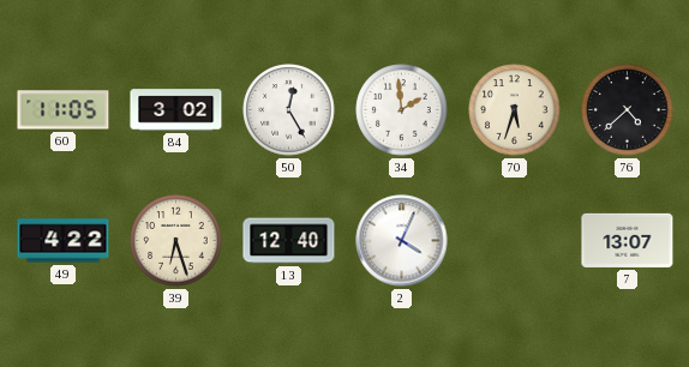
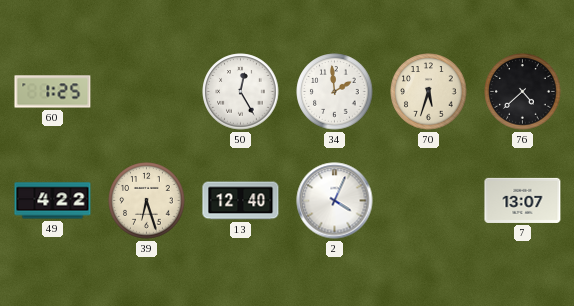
60: 11:05 -> 1:25 (53, 92)
84: 3:02 -> none (176, 110)
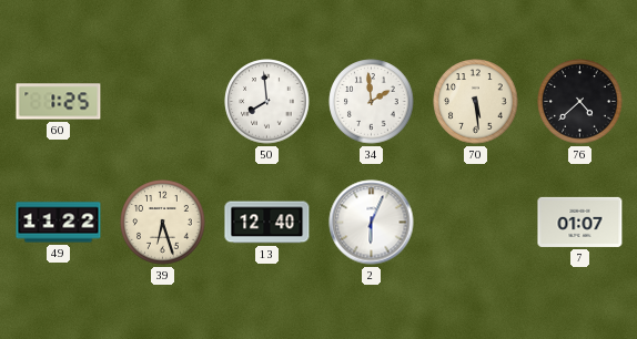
50: 12:25 -> 7:59 (267, 102)
70: 5:33 -> 5:29 (476, 102)
49: 4:22 -> 11:22 (59, 223)
2: 4:04 -> 6:04 (372, 223)
7: 13:07 -> 01:07 (580, 222)
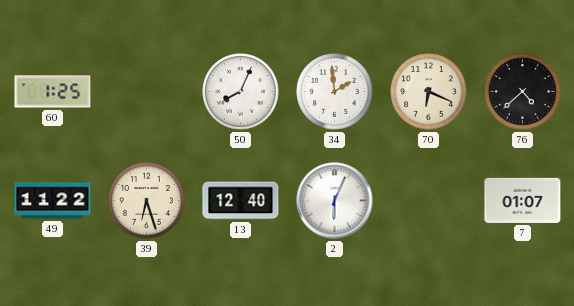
50: 7:59 -> 8:04 (241, 92)
70: 5:29 -> 6:19 (429, 92)
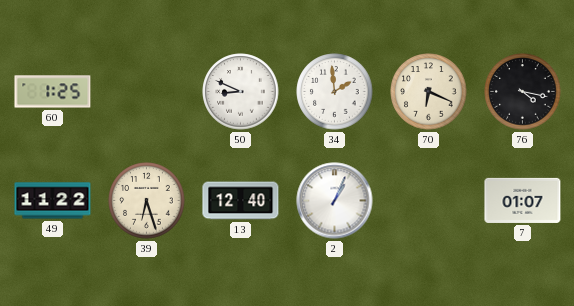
50: 8:04 -> 8:49 (241, 92)
76: 4:38 -> 4:17 (523, 92)
2: 6:04 -> 1:04 (335, 201)
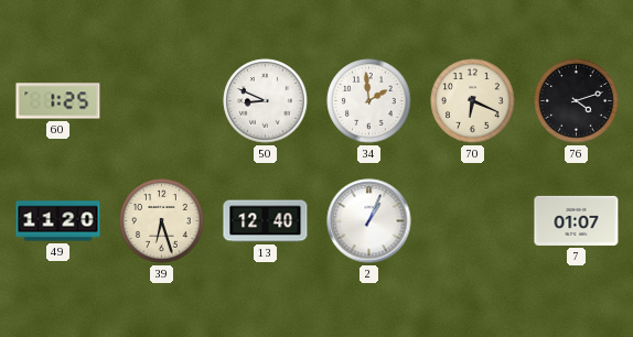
76: 4:17 -> 4:12 (577, 101)
49: 11:22 -> 11:20 (58, 221)
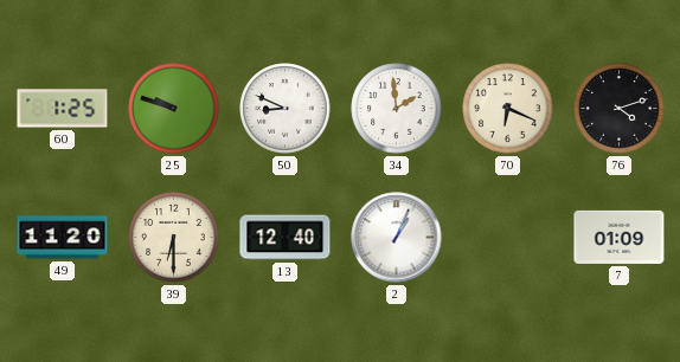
25: none -> 9:48 (174, 109)
39: 6:27 -> 6:30 (174, 238)
7: 01:07 -> 01:09 (620, 237)
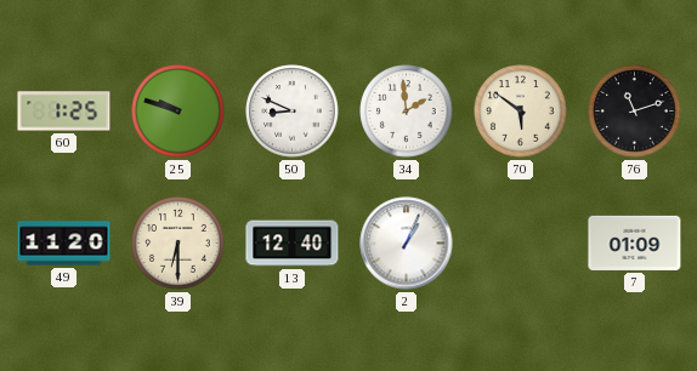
70: 6:19 -> 5:51 (521, 112)
76: 4:12 -> 11:12 (635, 112)
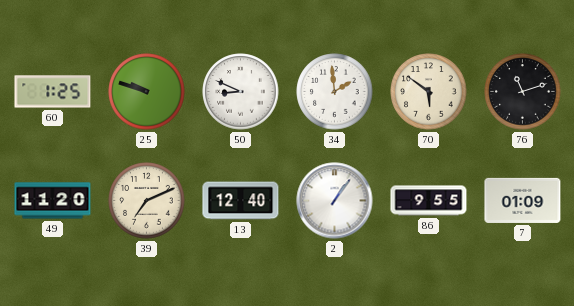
39: 6:30 -> 7:11 (147, 201)
2: 1:04 -> 1:06 (335, 201)
86: none -> 9:55 (429, 201)
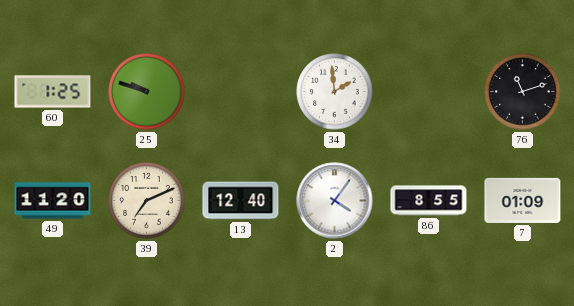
50: 8:49 -> none (241, 92)
70: 5:51 -> none (429, 92)
2: 1:06 -> 4:06 (335, 201)
86: 9:55 -> 8:55 (429, 201)
